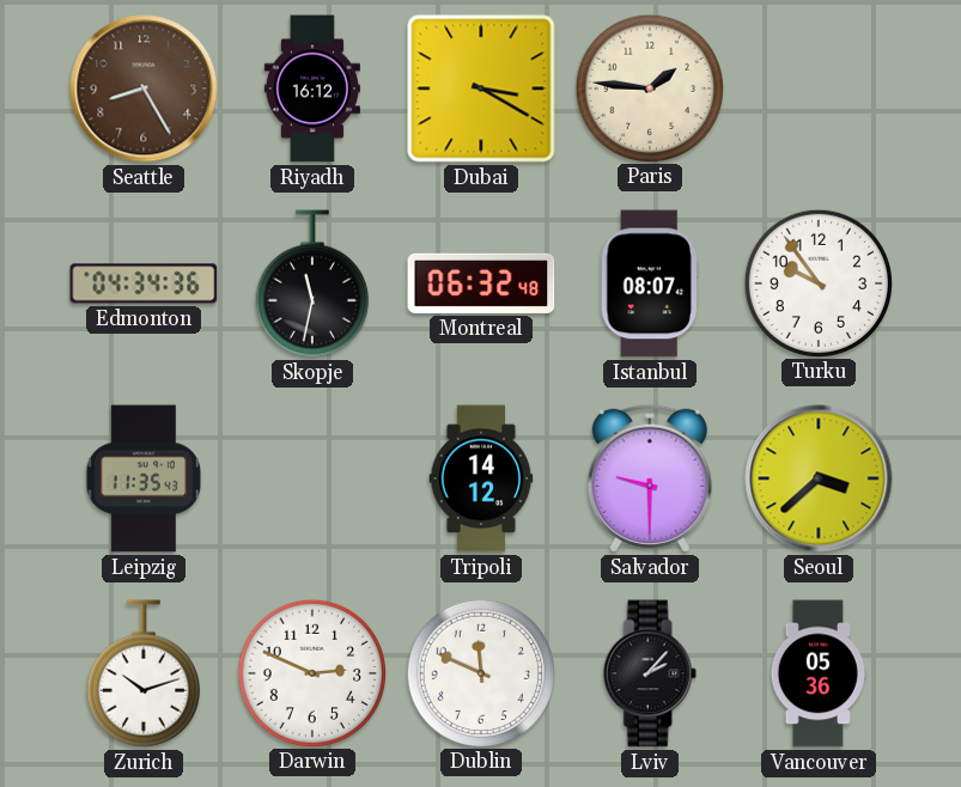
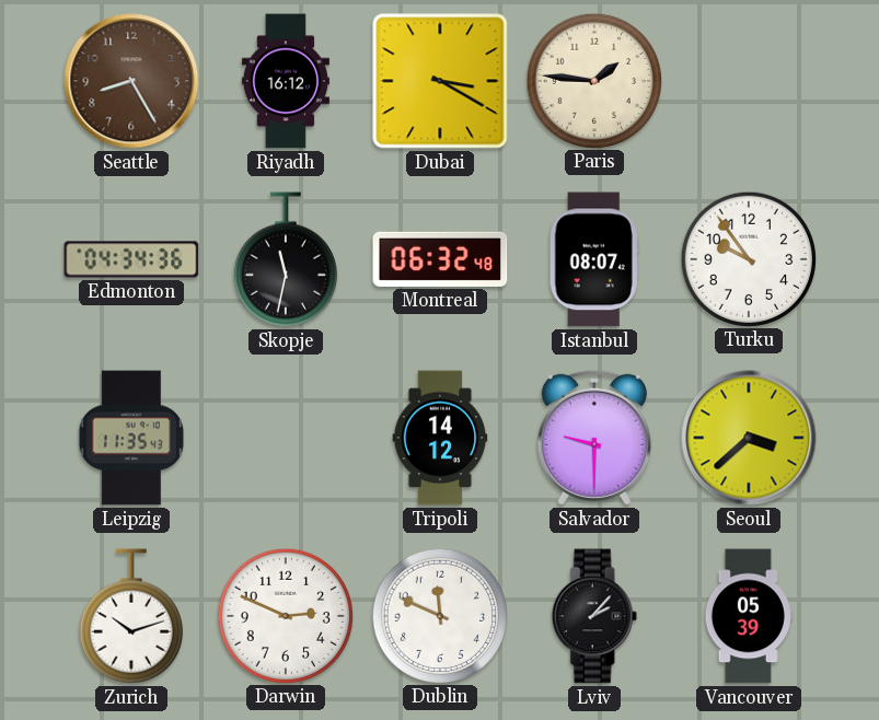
Vancouver: 05:36 -> 05:39 (749, 616)
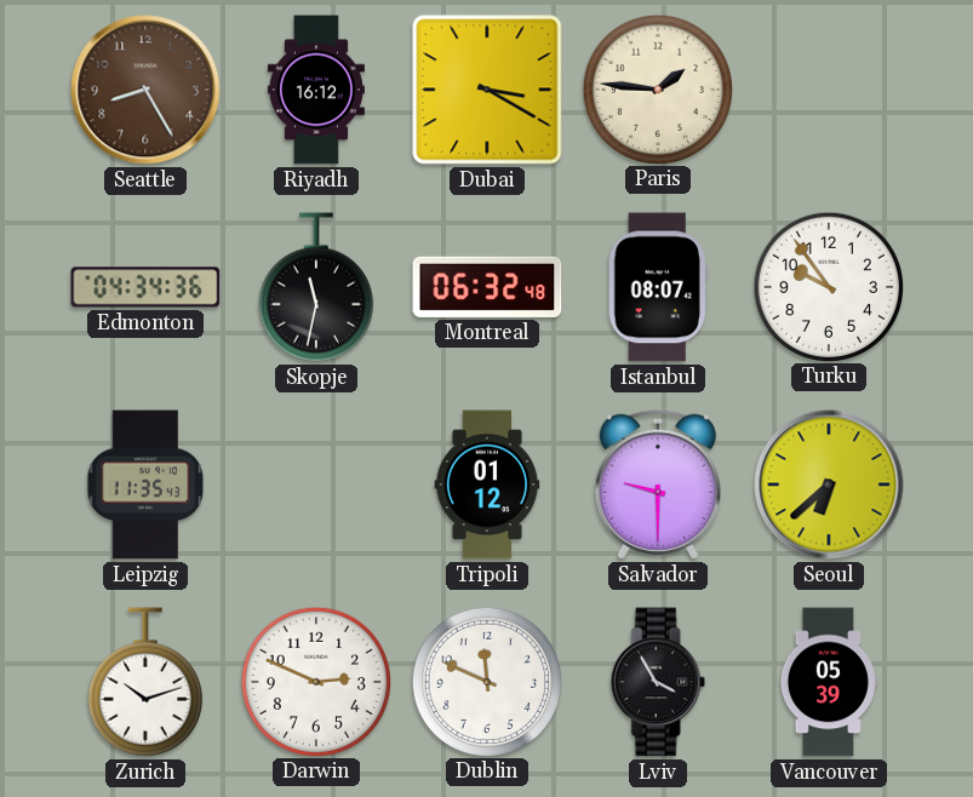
Tripoli: 14:12 -> 01:12 (487, 484)
Seoul: 3:38 -> 6:38 (829, 484)
Lviv: 2:07 -> 3:55 (658, 682)
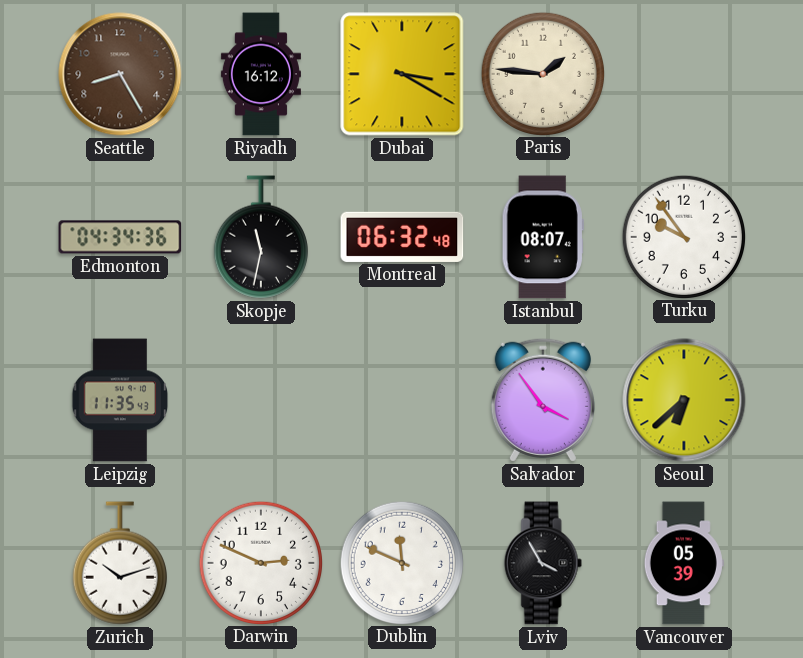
Tripoli: 01:12 -> none (487, 484)
Salvador: 9:30 -> 3:54 (543, 400)
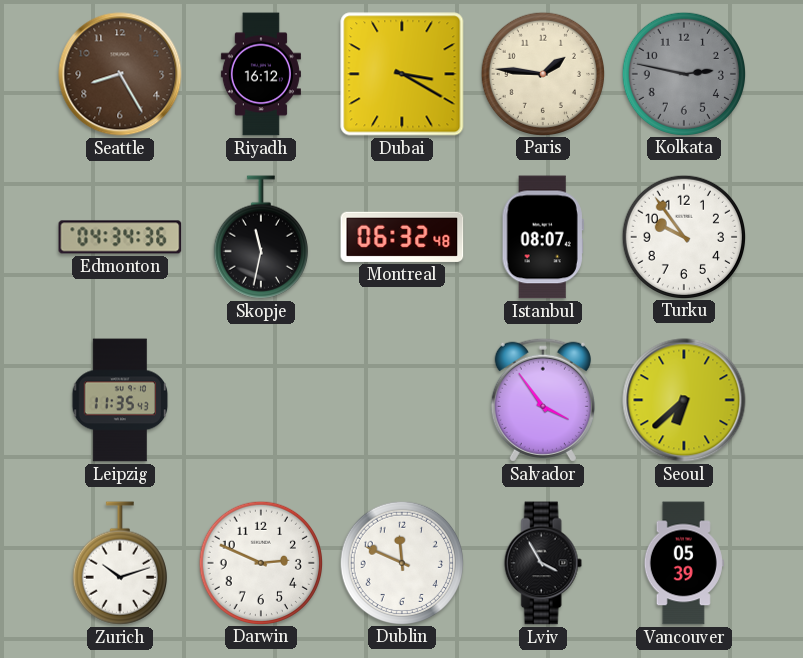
Kolkata: none -> 2:47 (683, 73)
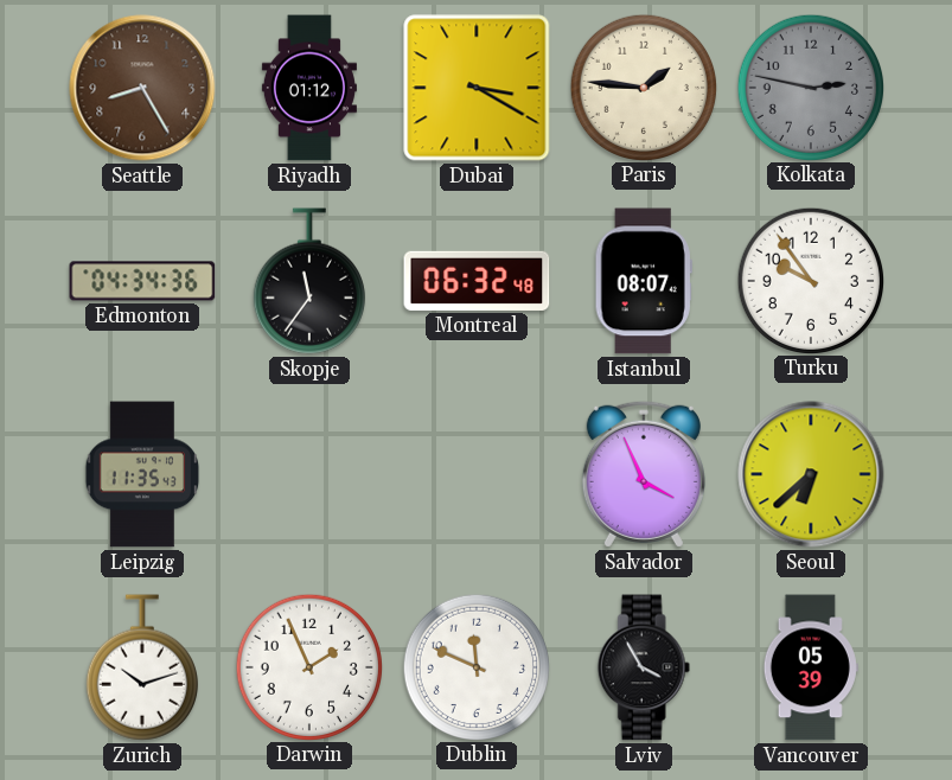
Riyadh: 16:12 -> 01:12 (309, 88)
Skopje: 11:32 -> 11:36 (309, 281)
Salvador: 3:54 -> 3:56 (644, 474)
Darwin: 2:49 -> 1:56 (308, 666)
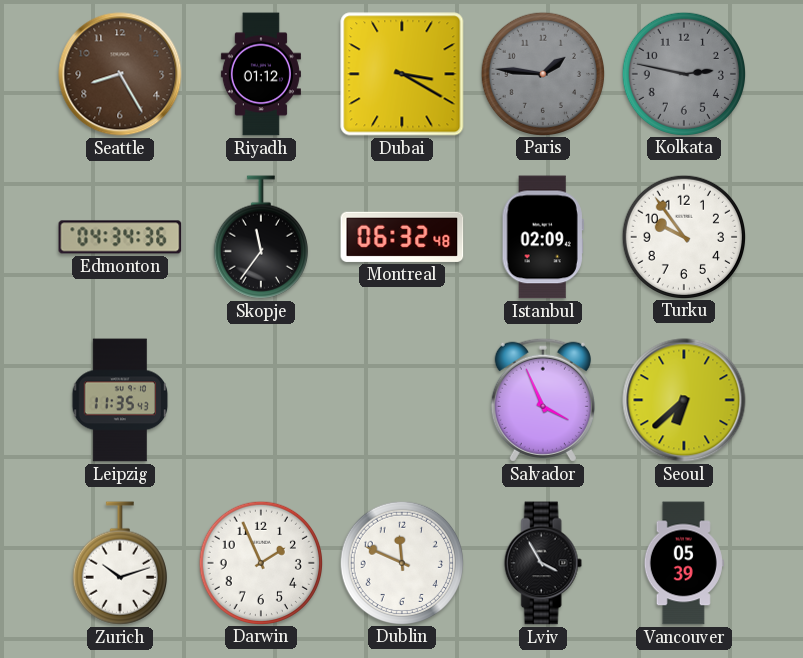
Paris dial: cream -> grey (542, 73)
Istanbul: 08:07 -> 02:09 (543, 237)
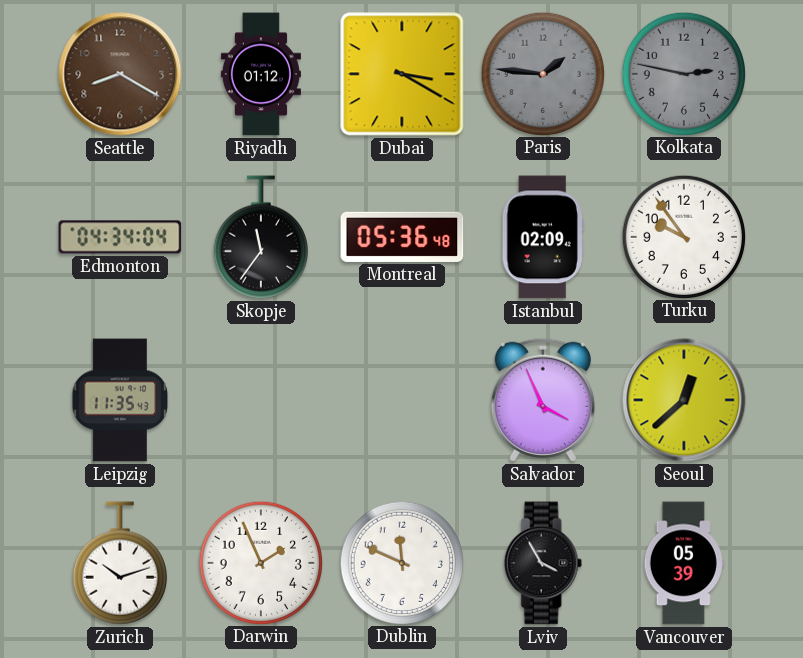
Seattle: 8:25 -> 8:20 (120, 74)
Edmonton: 04:34:36 -> 04:34:04 (120, 237)
Montreal: 06:32 -> 05:36 (402, 237)
Seoul: 6:38 -> 12:38 (684, 400)
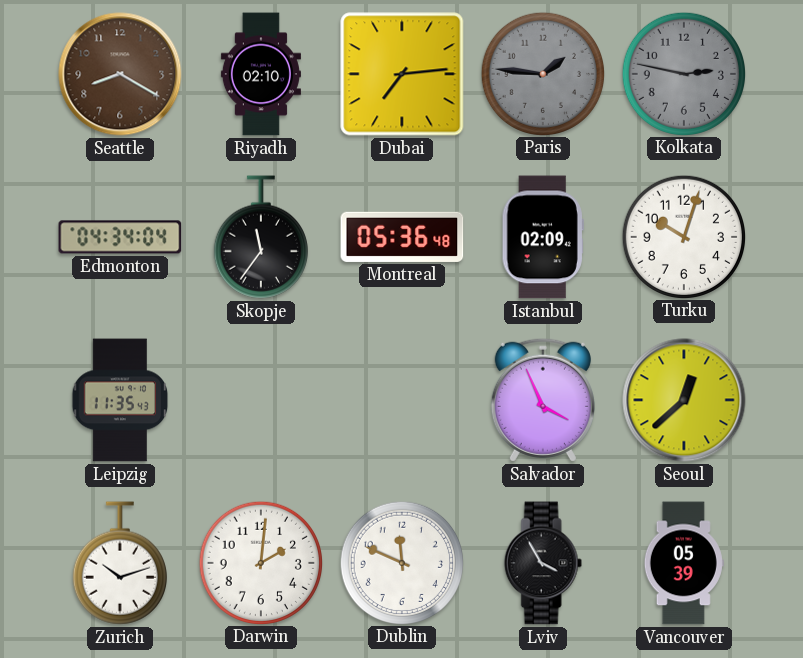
Riyadh: 01:12 -> 02:10 (261, 74)
Dubai: 3:20 -> 7:14 (402, 74)
Turku: 9:54 -> 10:03 (683, 236)
Darwin: 1:56 -> 2:01 (260, 562)
